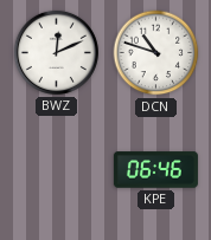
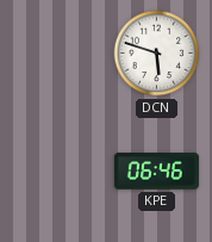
BWZ: 12:11 -> none (56, 52)
DCN: 10:48 -> 5:48 (157, 54)
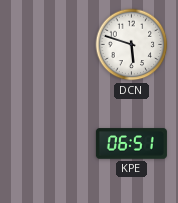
KPE: 06:46 -> 06:51 (131, 144)
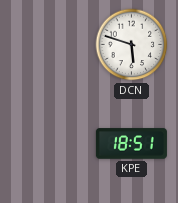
KPE: 06:51 -> 18:51 (131, 144)
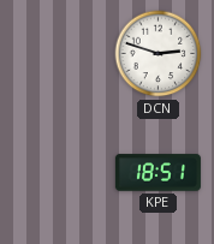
DCN: 5:48 -> 2:48 (159, 54)
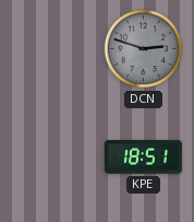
DCN dial: white -> grey (144, 49)
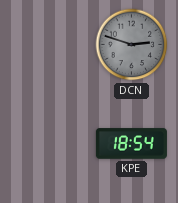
KPE: 18:51 -> 18:54 (131, 144)
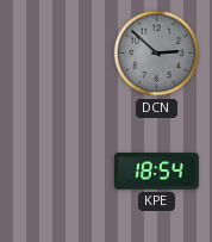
DCN: 2:48 -> 2:52 (157, 54)
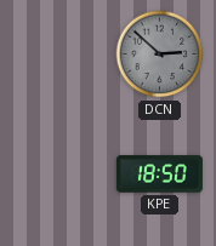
KPE: 18:54 -> 18:50 (159, 175)
